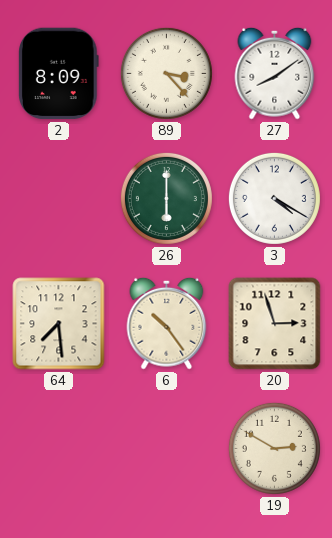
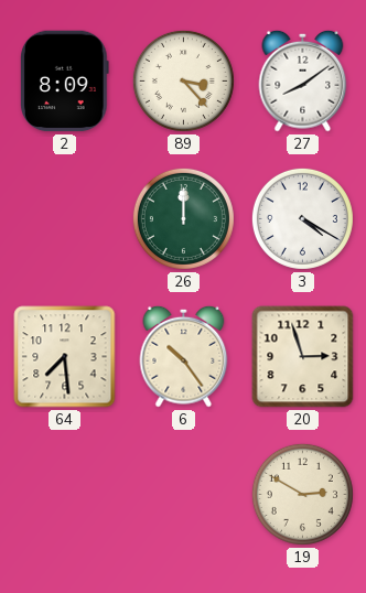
26: 6:00 -> 12:00 (183, 218)
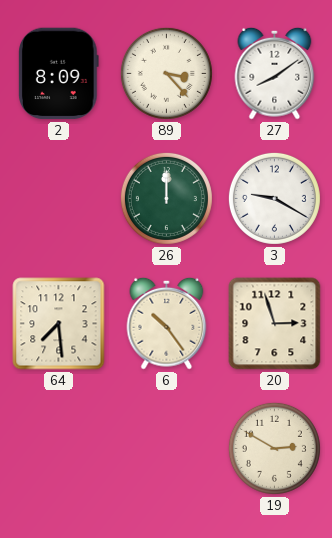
3: 4:20 -> 9:20 (274, 198)
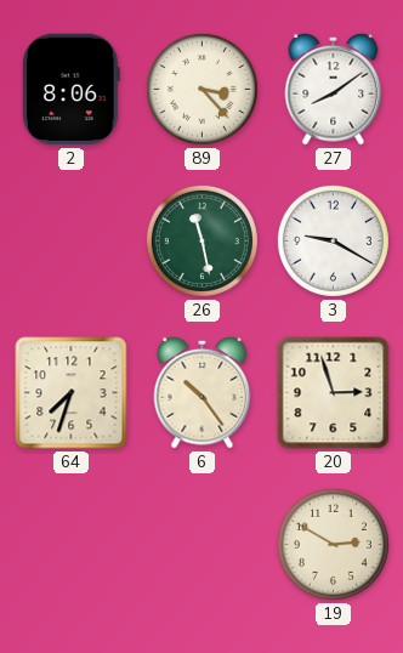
2: 8:09 -> 8:06 (72, 90)
26: 12:00 -> 11:28 (201, 240)
64: 7:29 -> 7:33 (72, 393)
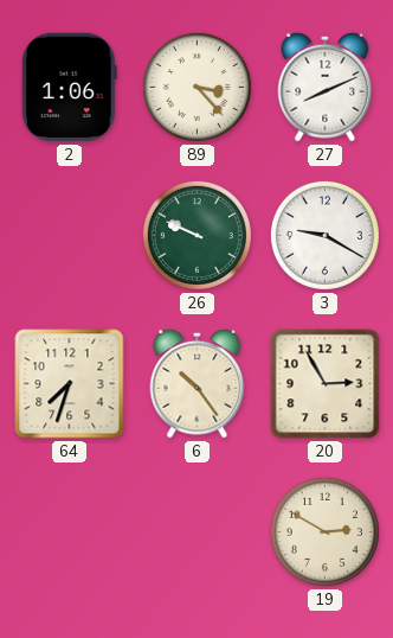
2: 8:06 -> 1:06 (70, 88)
27: 8:09 -> 8:11 (326, 87)
26: 11:28 -> 9:49 (196, 235)
20: 2:57 -> 2:55 (326, 384)
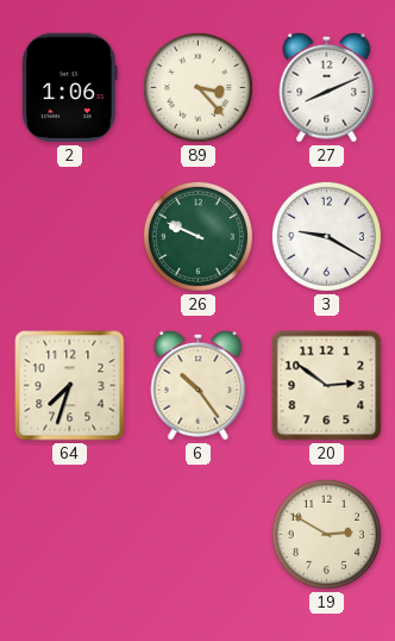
20: 2:55 -> 2:51 (327, 386)
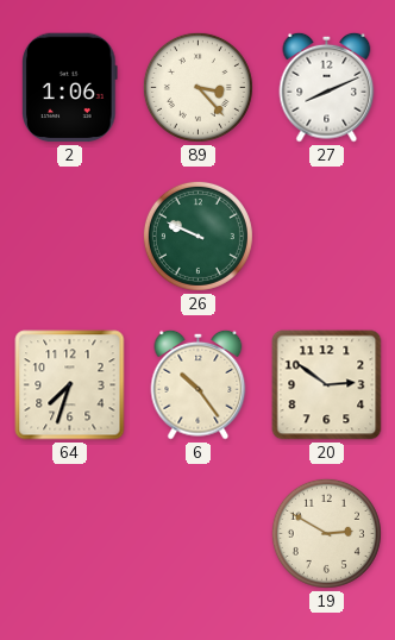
3: 9:20 -> none (326, 236)
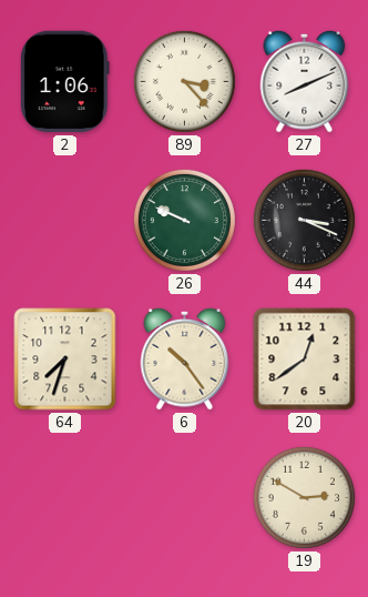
44: none -> 3:19 (304, 220)
20: 2:51 -> 12:39 (305, 360)
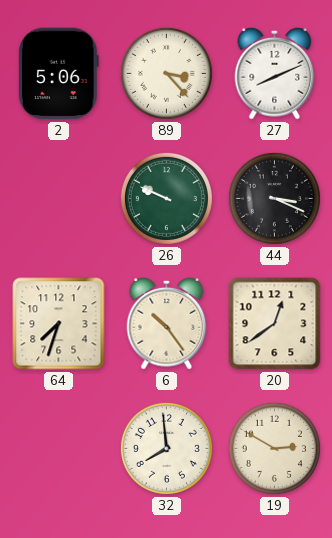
2: 1:06 -> 5:06 (59, 74)
32: none -> 7:59 (166, 448)
